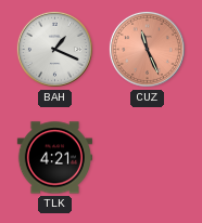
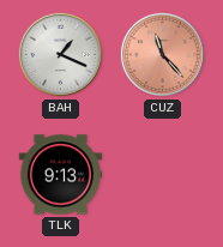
CUZ: 11:26 -> 11:23 (162, 54)
TLK: 4:21 -> 9:13 (60, 175)
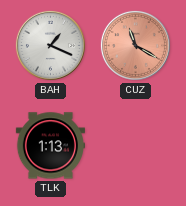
CUZ: 11:23 -> 11:20 (135, 45)
TLK: 9:13 -> 1:13 (50, 146)
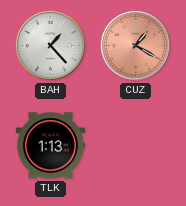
BAH: 1:19 -> 1:23 (50, 45)
CUZ: 11:20 -> 1:20 (135, 45)
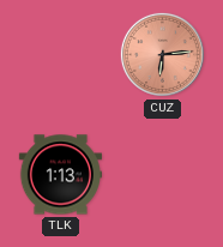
BAH: 1:23 -> none (50, 45)
CUZ: 1:20 -> 6:14 (162, 54)
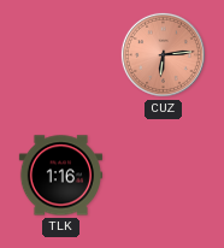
TLK: 1:13 -> 1:16 (60, 176)
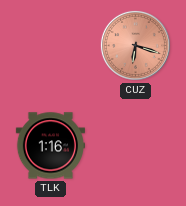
CUZ: 6:14 -> 6:18 (135, 45)
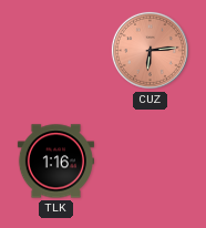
CUZ: 6:18 -> 6:14 (150, 50)
